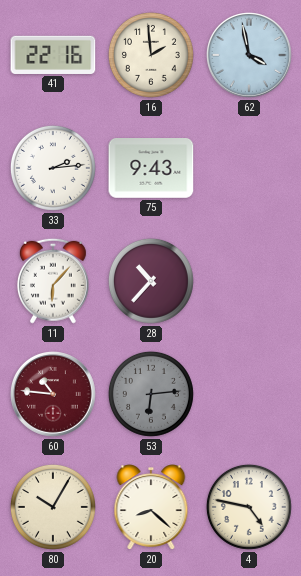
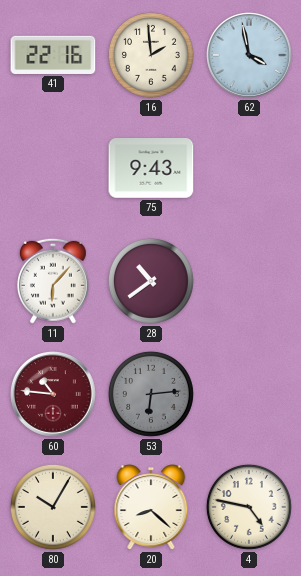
33: 2:14 -> none (53, 168)
28: 10:37 -> 10:39 (151, 281)
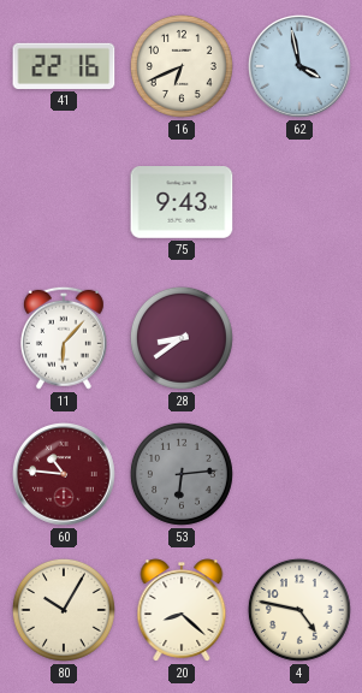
16: 1:59 -> 6:41 (182, 66)
28: 10:39 -> 8:39 (182, 338)
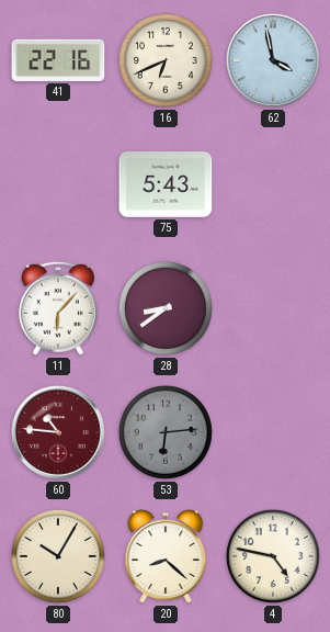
75: 9:43 -> 5:43 (166, 184)
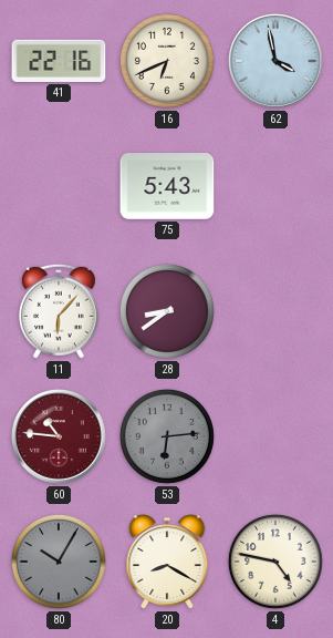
80 dial: cream -> grey (59, 562)
20: 8:22 -> 8:20 (167, 562)
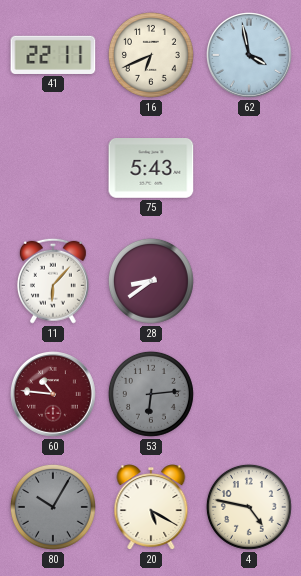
41: 22:16 -> 22:11 (53, 55)
20: 8:20 -> 5:20 (151, 507)
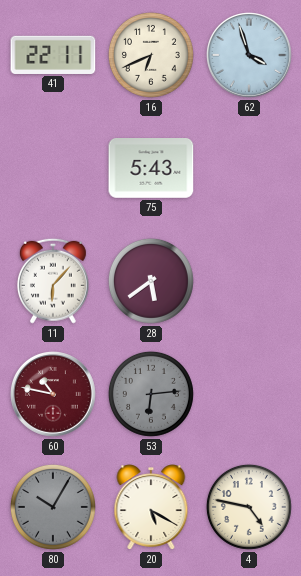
62: 3:58 -> 3:57 (250, 56)
28: 8:39 -> 5:39 (151, 281)
60: 10:46 -> 10:47 (54, 395)
